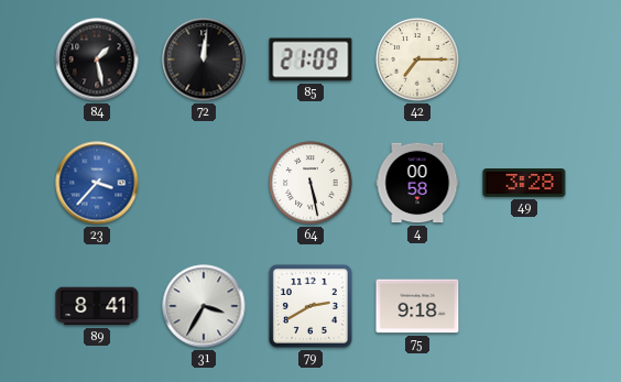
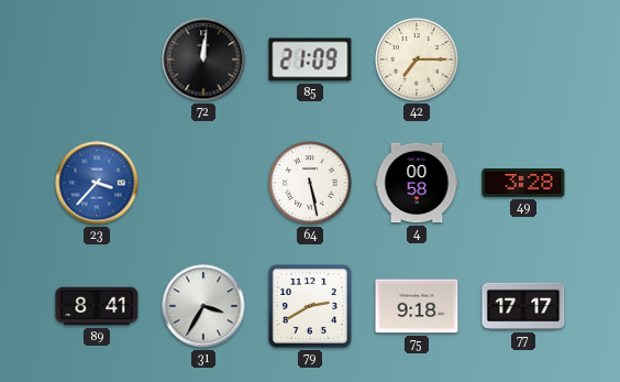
84: 1:28 -> none (97, 59)
77: none -> 17:17 (523, 306)
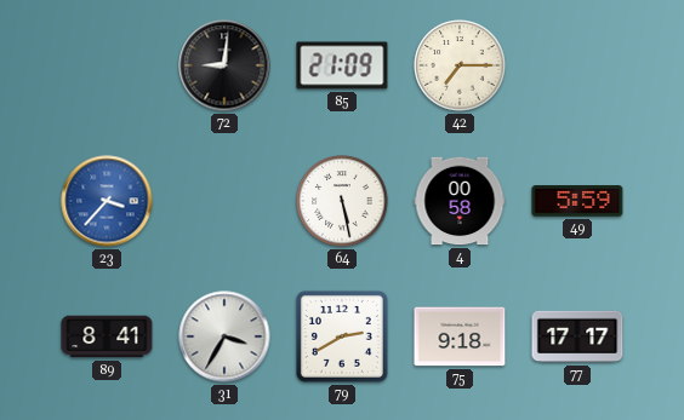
72: 12:01 -> 9:01 (224, 65)
49: 3:28 -> 5:59 (577, 201)
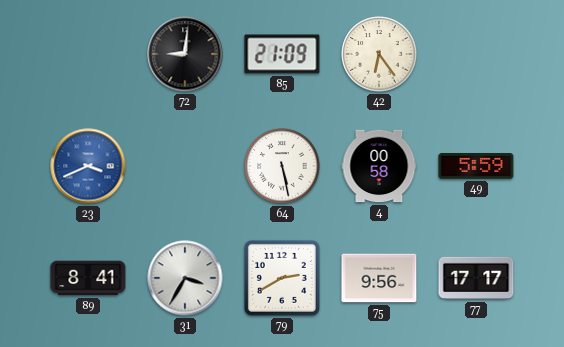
42: 7:15 -> 6:24 (379, 54)
23: 3:37 -> 3:41 (88, 166)
75: 9:18 -> 9:56 (379, 278)
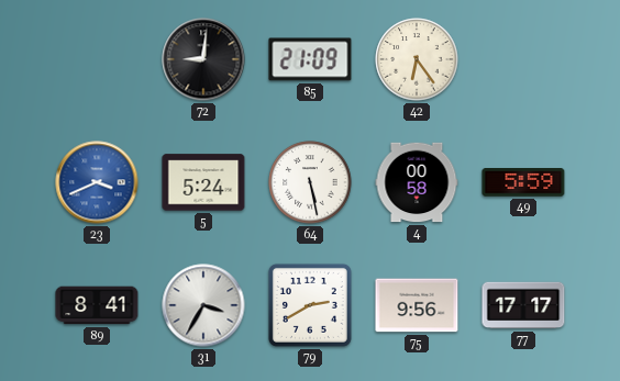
5: none -> 5:24 (203, 182)
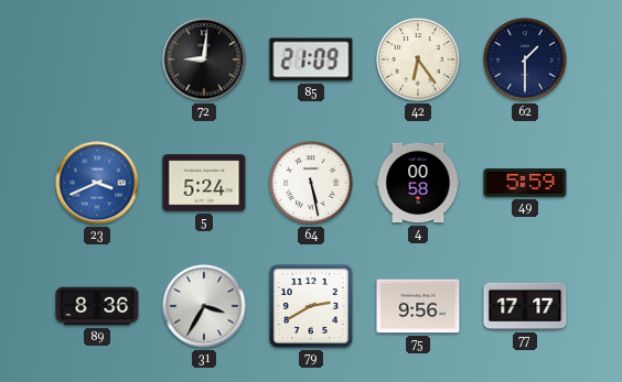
62: none -> 1:30 (525, 59)
89: 8:41 -> 8:36 (97, 306)
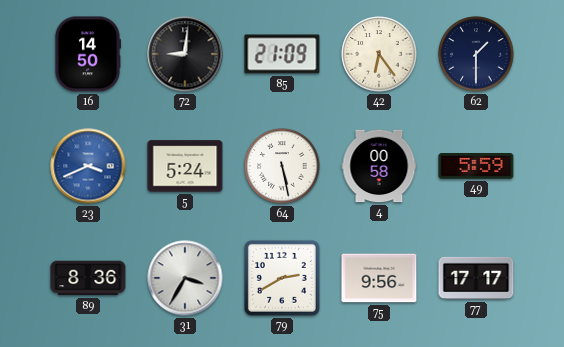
16: none -> 14:50 (87, 54)
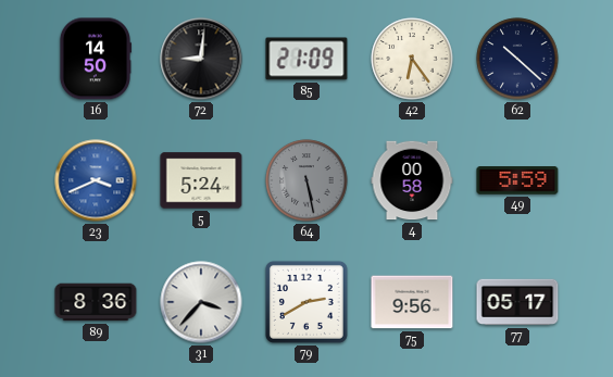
62: 1:30 -> 10:22 (517, 59)
64 dial: white -> grey (306, 180)
31: 3:35 -> 3:37 (201, 302)
77: 17:17 -> 05:17 (517, 302)
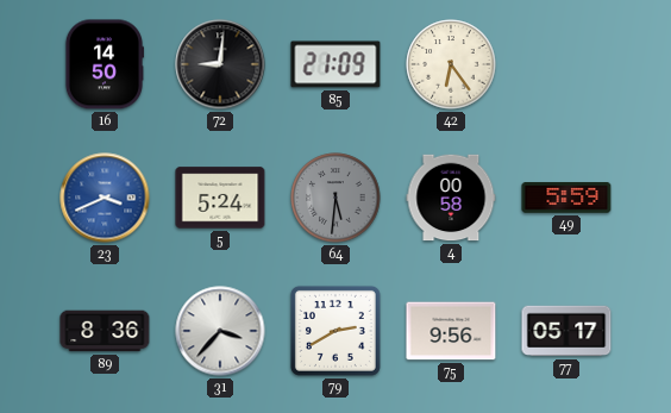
62: 10:22 -> none (517, 59)
64: 5:28 -> 5:31 (335, 198)
